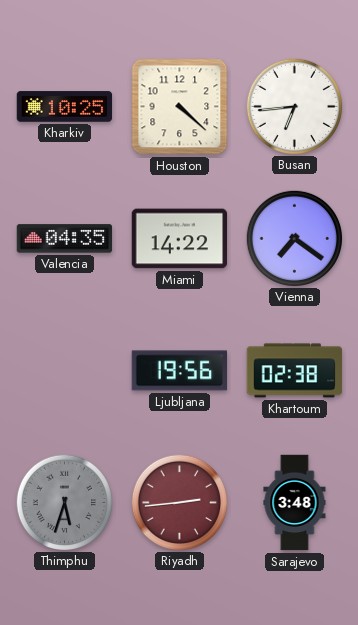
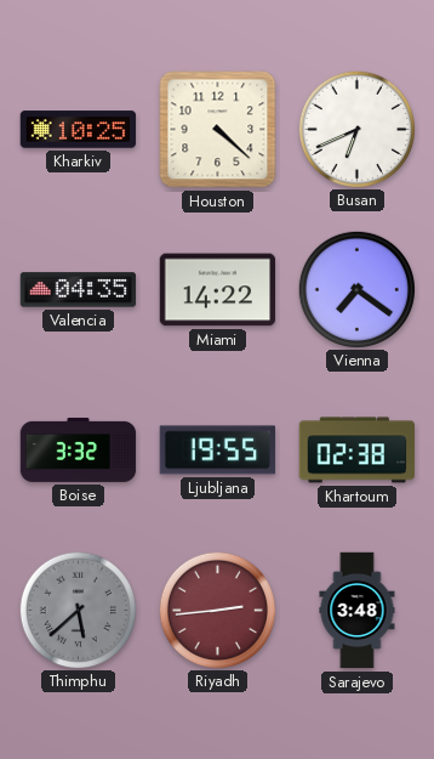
Busan: 6:44 -> 6:41 (356, 129)
Boise: none -> 3:32 (79, 449)
Ljubljana: 19:56 -> 19:55 (218, 451)
Thimphu: 5:33 -> 5:38 (78, 610)
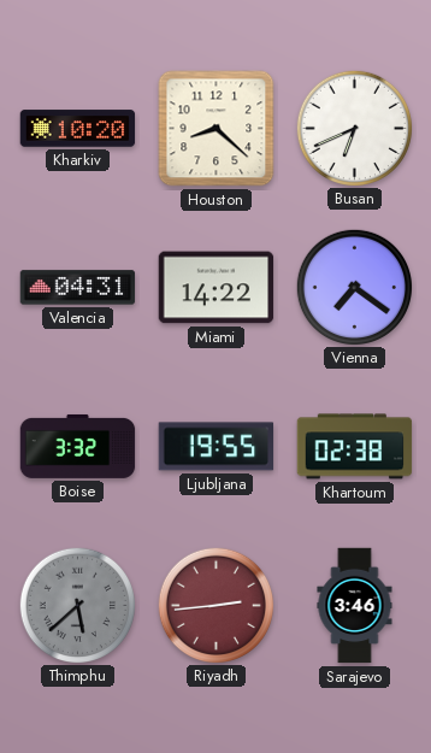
Kharkiv: 10:25 -> 10:20 (78, 129)
Houston: 4:22 -> 8:22 (217, 129)
Valencia: 04:35 -> 04:31 (78, 288)
Sarajevo: 3:48 -> 3:46 (355, 606)
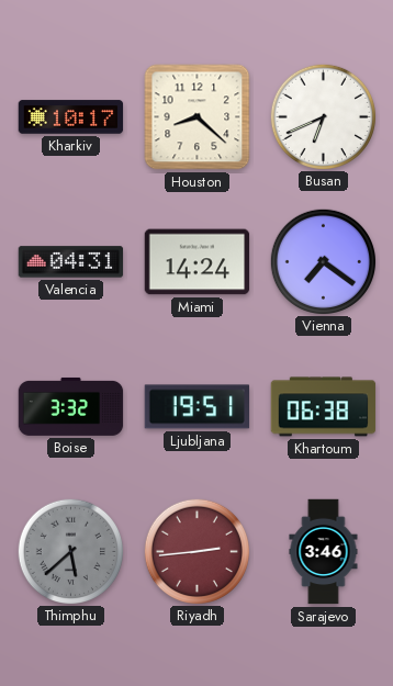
Kharkiv: 10:20 -> 10:17 (71, 117)
Miami: 14:22 -> 14:24 (198, 262)
Ljubljana: 19:55 -> 19:51 (198, 407)
Khartoum: 02:38 -> 06:38 (324, 407)
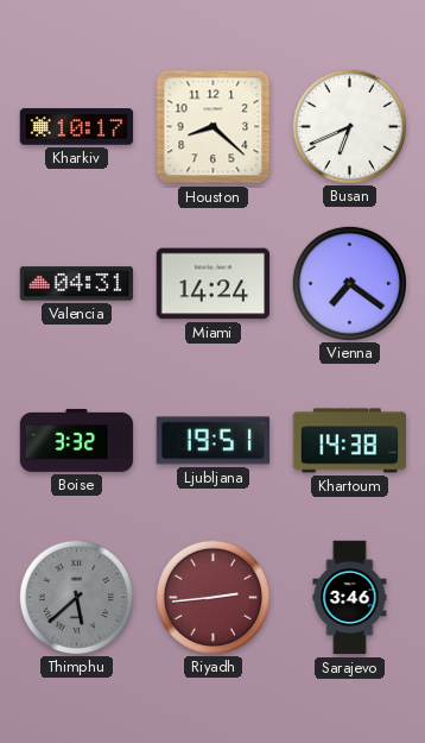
Khartoum: 06:38 -> 14:38 (350, 441)
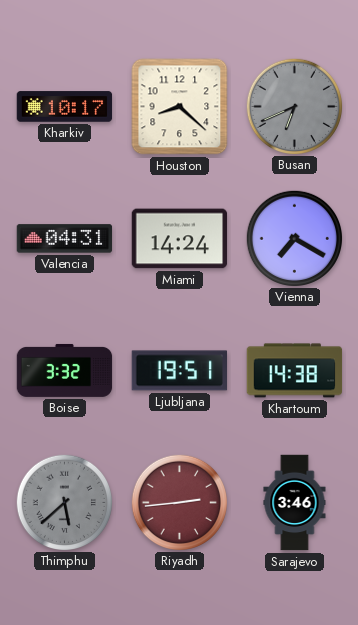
Busan dial: white -> grey (294, 106)
Vienna: 7:21 -> 7:20 (294, 238)
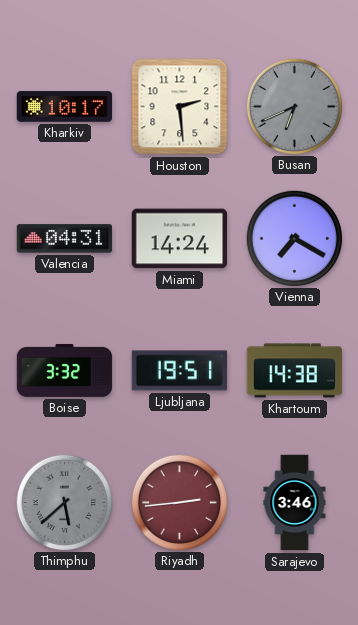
Houston: 8:22 -> 2:29 (180, 107)
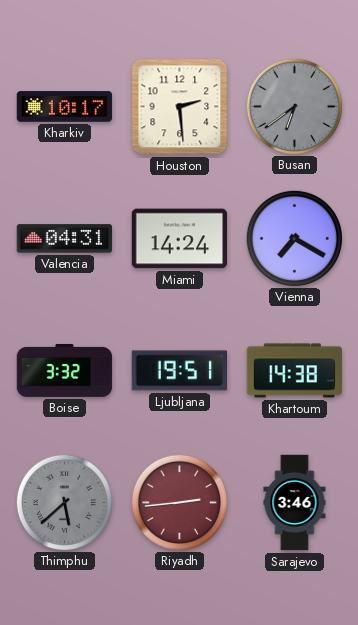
Busan: 6:41 -> 6:39 (294, 106)
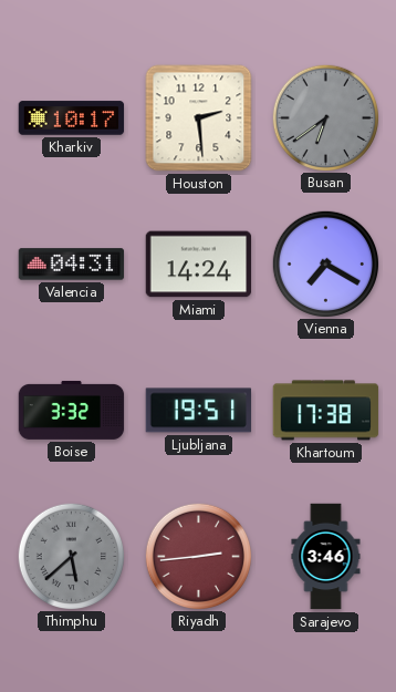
Khartoum: 14:38 -> 17:38 (326, 411)
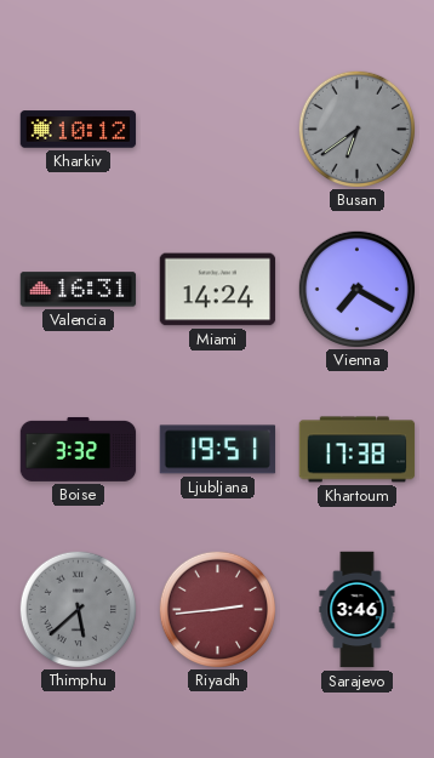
Kharkiv: 10:17 -> 10:12 (79, 130)
Houston: 2:29 -> none (199, 118)
Valencia: 04:31 -> 16:31 (79, 290)
